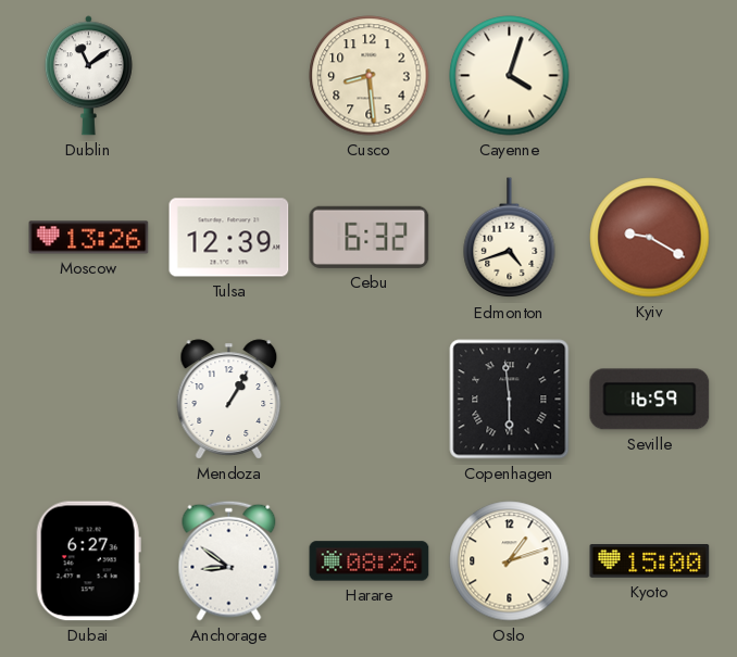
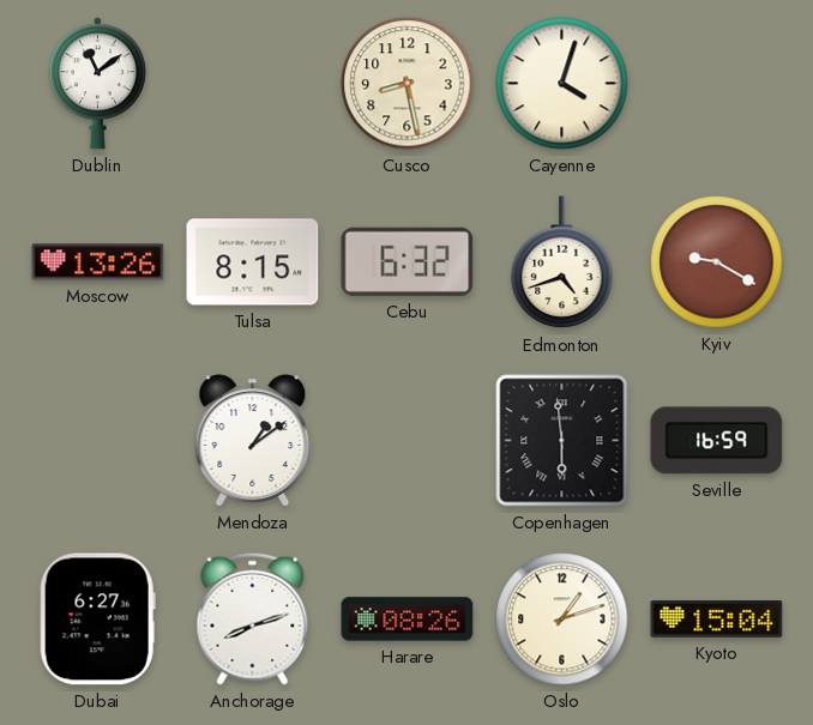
Cusco: 8:29 -> 8:28 (408, 84)
Tulsa: 12:39 -> 8:15 (253, 262)
Mendoza: 1:05 -> 1:09 (253, 441)
Anchorage: 8:51 -> 8:12 (253, 618)
Kyoto: 15:00 -> 15:04 (717, 620)
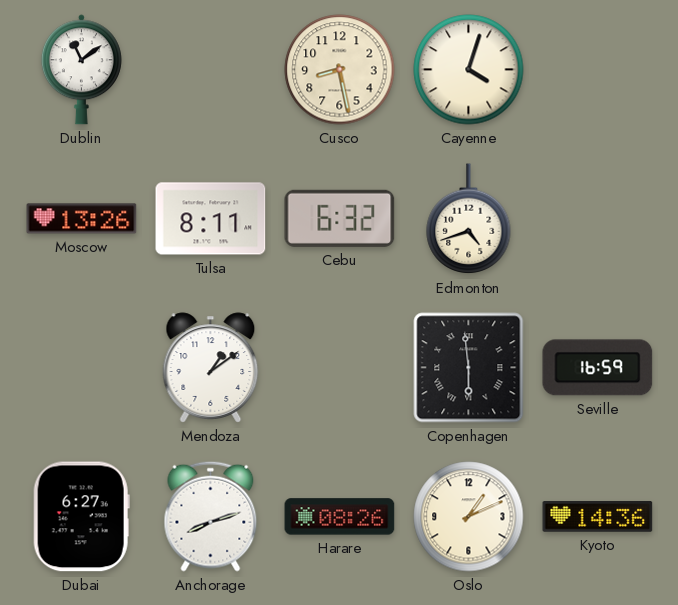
Tulsa: 8:15 -> 8:11 (211, 219)
Kyiv: 9:20 -> none (717, 262)
Oslo: 1:12 -> 1:11 (469, 517)
Kyoto: 15:04 -> 14:36 (598, 517)
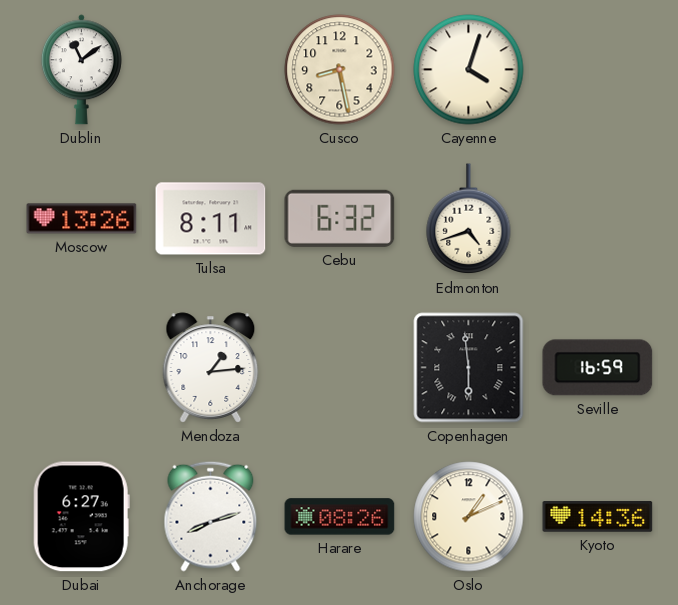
Mendoza: 1:09 -> 1:14 (211, 368)
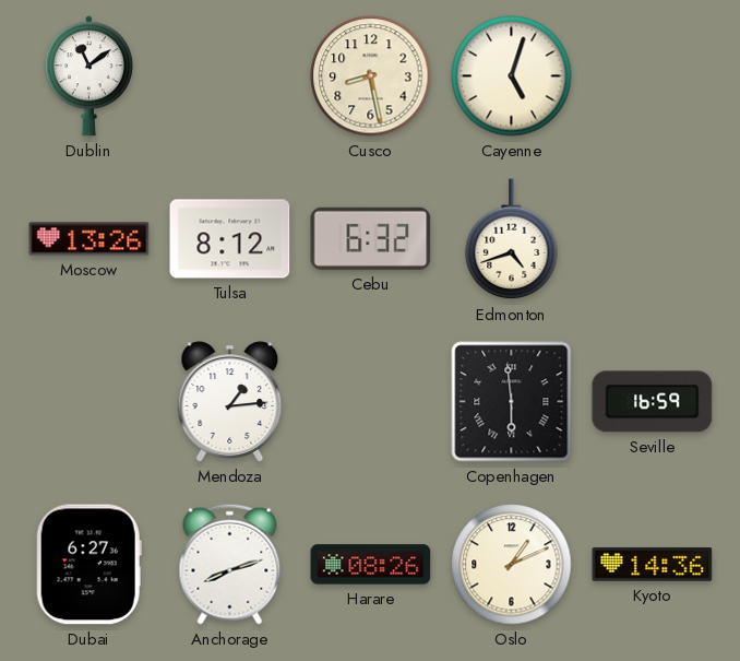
Cayenne: 4:03 -> 5:03 (512, 76)
Tulsa: 8:11 -> 8:12 (230, 239)
